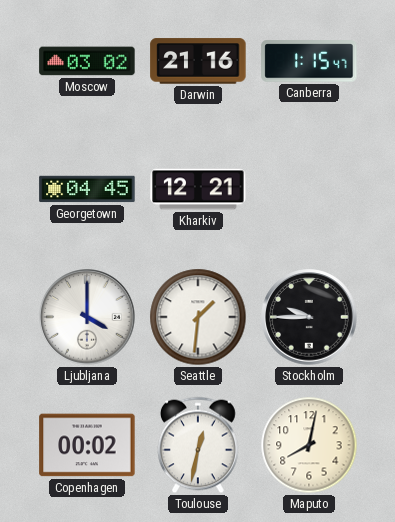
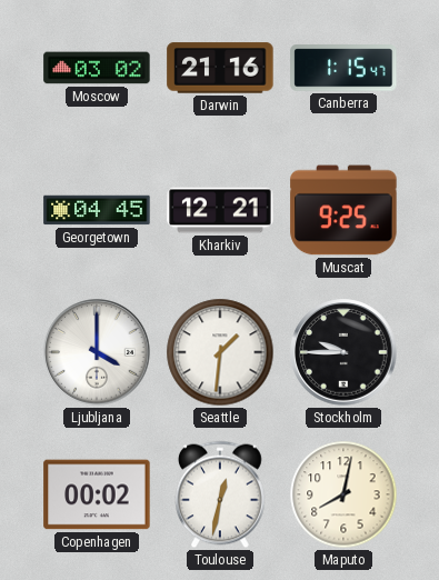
Muscat: none -> 9:25 (343, 210)
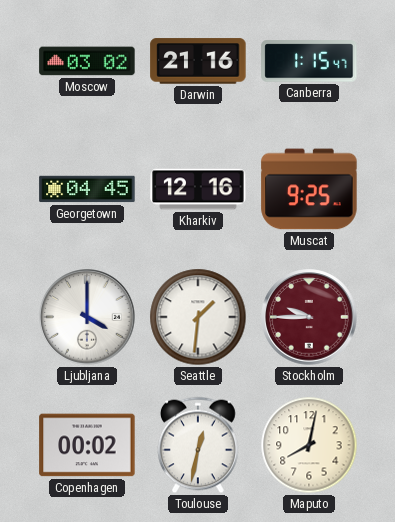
Kharkiv: 12:21 -> 12:16 (198, 189)
Stockholm dial: black -> burgundy (309, 317)
